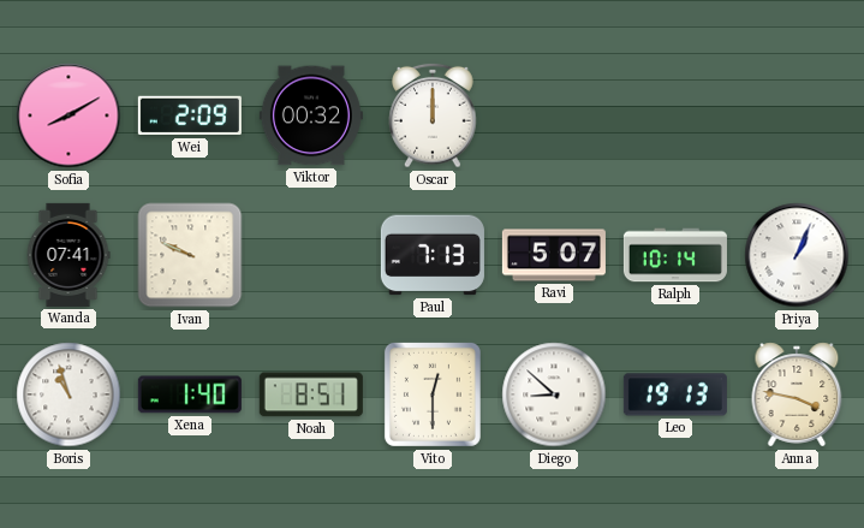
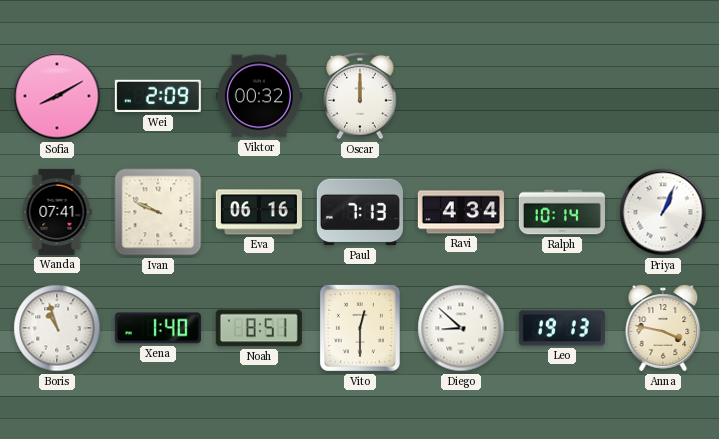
Eva: none -> 06:16 (259, 212)
Ravi: 5:07 -> 4:34 (461, 212)
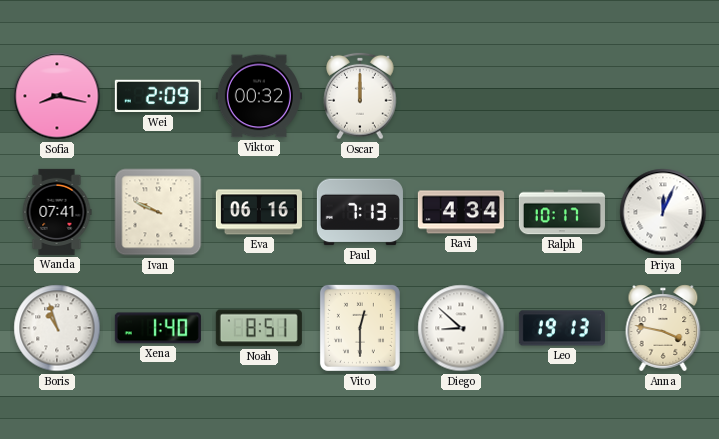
Sofia: 8:10 -> 8:17 (57, 96)
Ralph: 10:14 -> 10:17 (562, 212)
Priya: 1:04 -> 12:04 (663, 212)
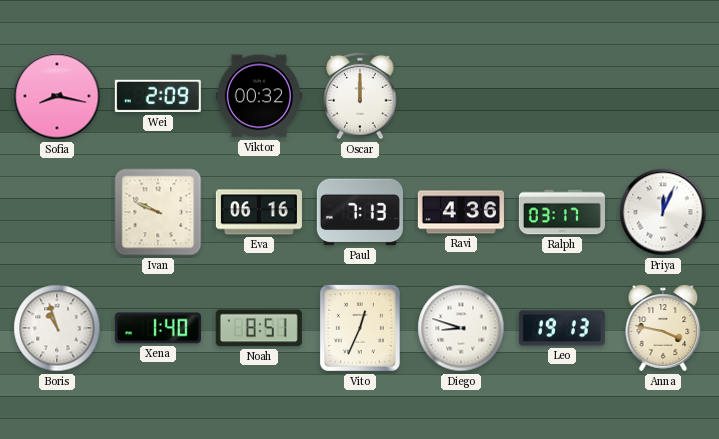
Wanda: 07:41 -> none (57, 212)
Ravi: 4:34 -> 4:36 (461, 212)
Ralph: 10:17 -> 03:17 (562, 212)
Vito: 12:30 -> 12:34 (360, 328)
Diego: 8:52 -> 8:48 (461, 328)
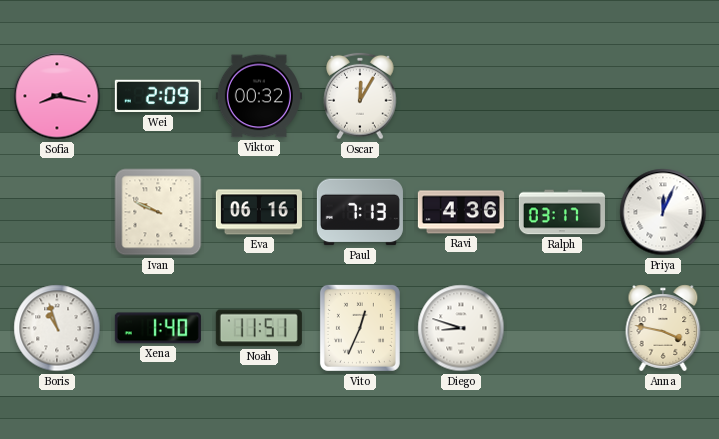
Oscar: 12:00 -> 12:05 (360, 96)
Noah: 8:51 -> 11:51 (259, 328)
Leo: 19:13 -> none (562, 328)
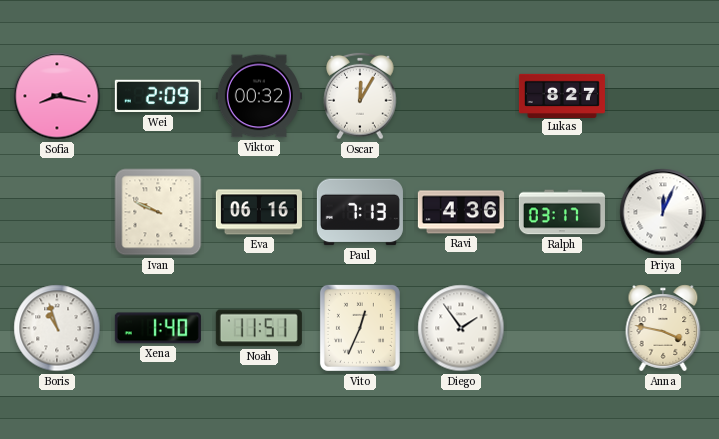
Lukas: none -> 8:27 (562, 95)
Diego: 8:48 -> 1:54 (461, 328)
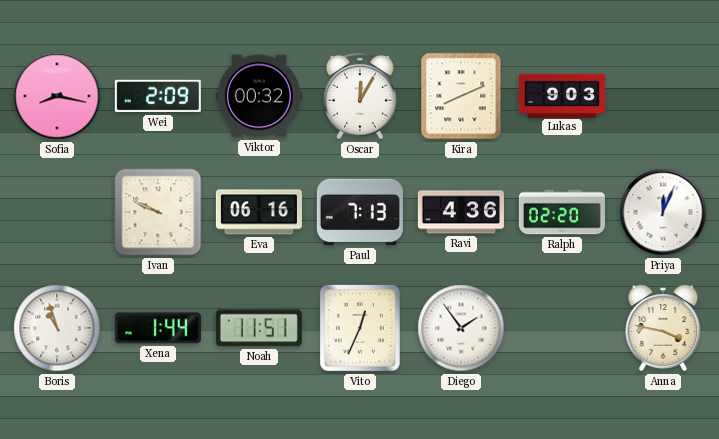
Kira: none -> 8:11 (461, 96)
Lukas: 8:27 -> 9:03 (562, 95)
Ralph: 03:17 -> 02:20 (562, 212)
Xena: 1:40 -> 1:44 (158, 328)
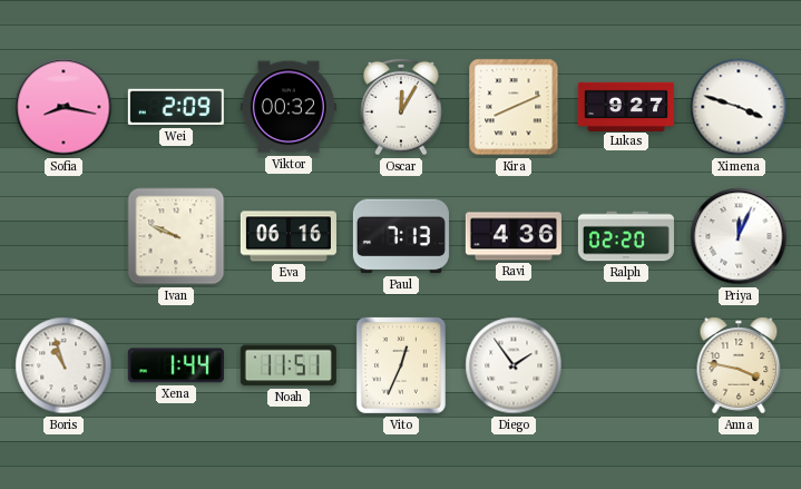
Lukas: 9:03 -> 9:27 (626, 106)
Ximena: none -> 3:48 (739, 107)
